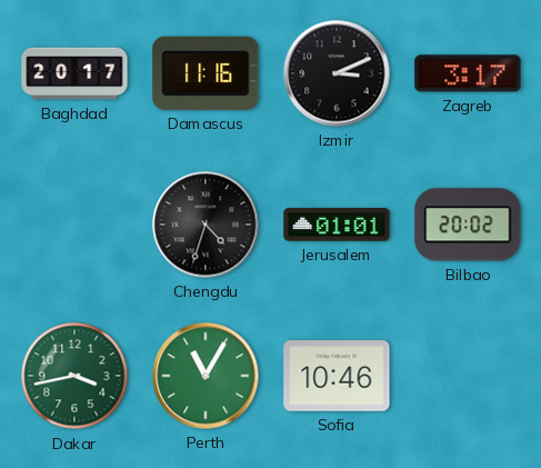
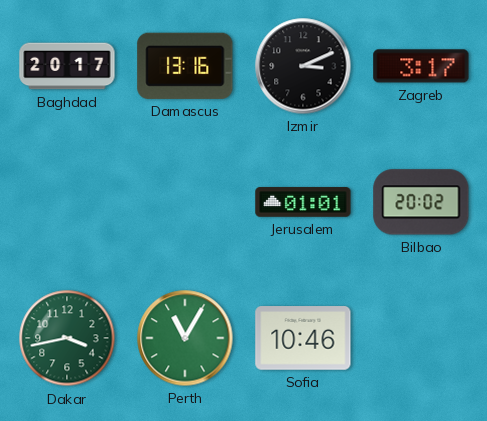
Damascus: 11:16 -> 13:16 (185, 66)
Chengdu: 4:33 -> none (206, 225)
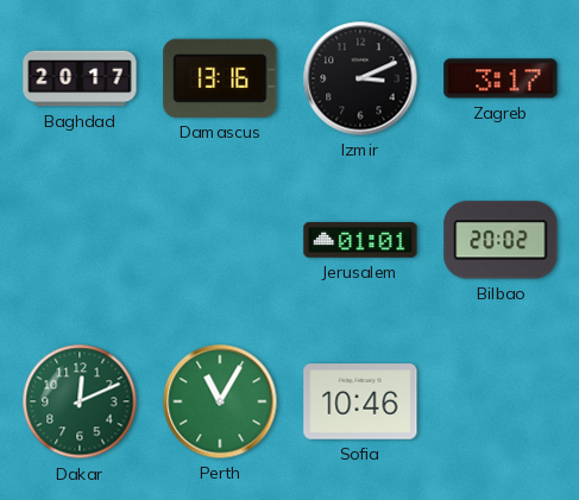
Dakar: 3:43 -> 12:11 (80, 401)
